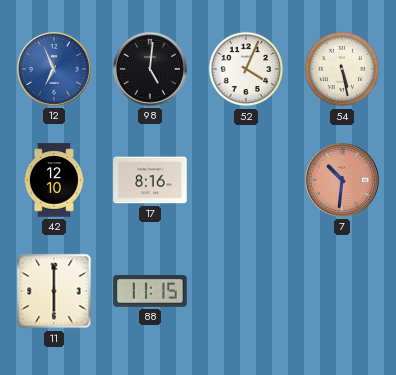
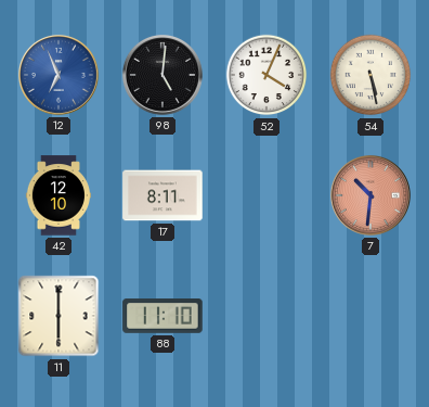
17: 8:16 -> 8:11 (162, 195)
88: 11:15 -> 11:10 (162, 316)
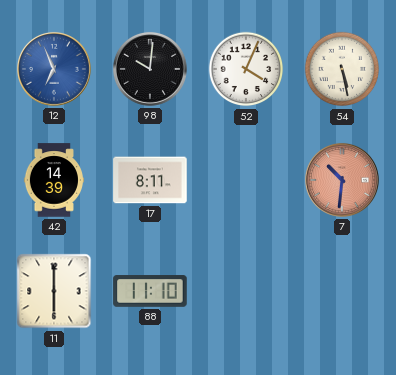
98: 5:01 -> 10:01 (150, 69)
42: 12:10 -> 14:39 (53, 180)
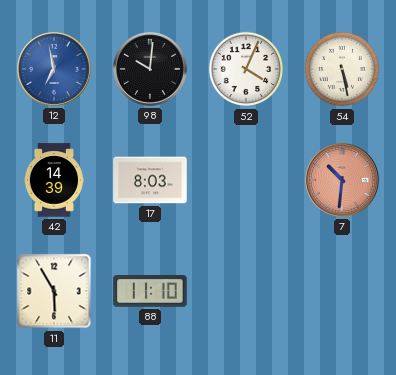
12: 6:56 -> 6:58 (54, 69)
17: 8:11 -> 8:03 (150, 180)
11: 6:00 -> 5:55 (54, 291)
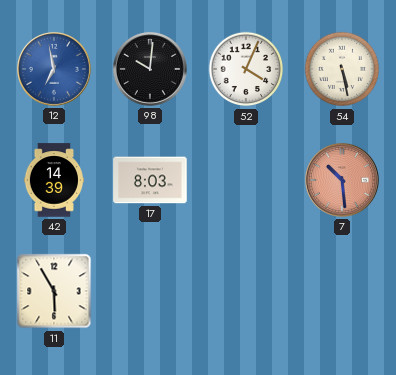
7: 10:31 -> 10:29 (342, 180)
88: 11:10 -> none (150, 291)
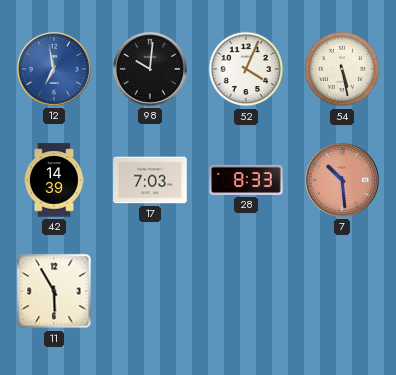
17: 8:03 -> 7:03 (150, 180)
28: none -> 8:33 (246, 180)
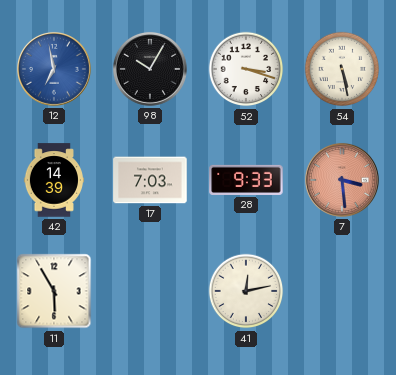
98: 10:01 -> 10:05 (150, 69)
52: 4:04 -> 3:18 (246, 69)
28: 8:33 -> 9:33 (246, 180)
7: 10:29 -> 3:29 (342, 180)
41: none -> 12:13 (246, 291)
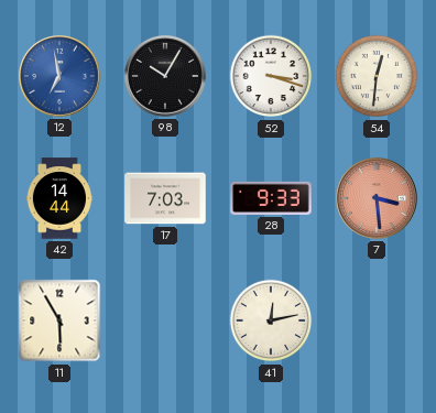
54: 5:28 -> 12:31 (377, 76)
42: 14:39 -> 14:44 (58, 198)
